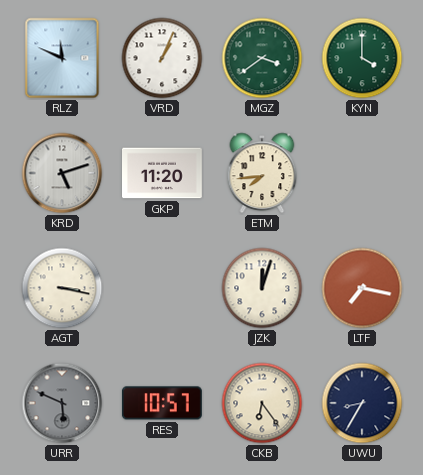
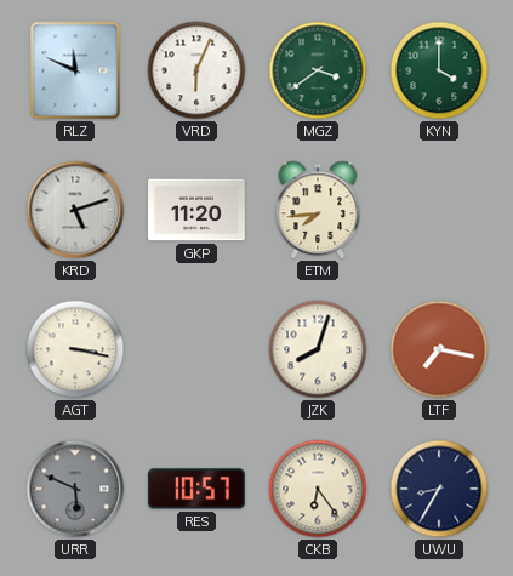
VRD: 1:04 -> 6:04 (196, 70)
JZK: 12:03 -> 8:03 (318, 349)
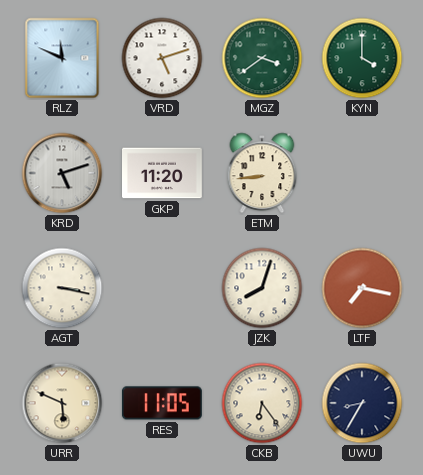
VRD: 6:04 -> 5:12 (162, 58)
ETM: 7:44 -> 8:44 (262, 173)
URR dial: grey -> cream (62, 403)
RES: 10:57 -> 11:05 (162, 403)
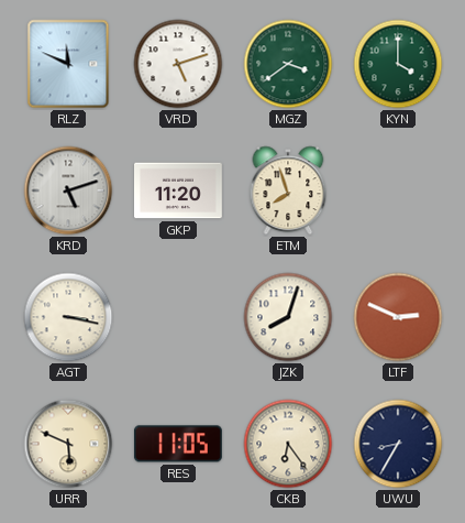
ETM: 8:44 -> 7:57 (288, 190)
LTF: 7:17 -> 2:49 (398, 317)
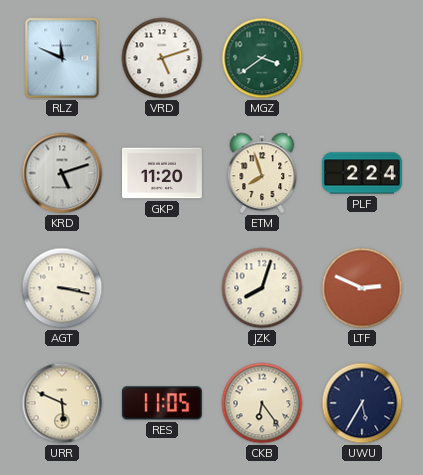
KYN: 4:00 -> none (398, 64)
PLF: none -> 2:24 (363, 173)
UWU: 8:35 -> 5:35 (362, 403)
